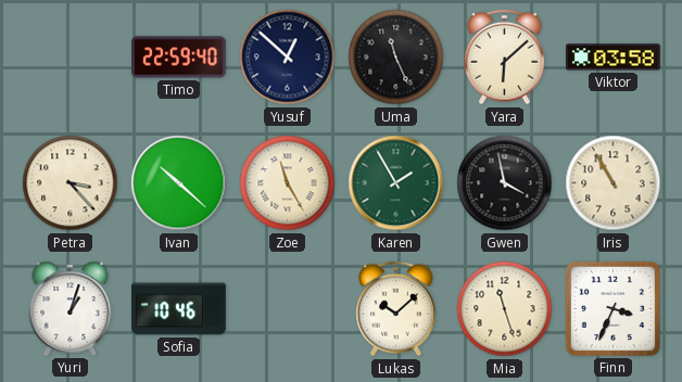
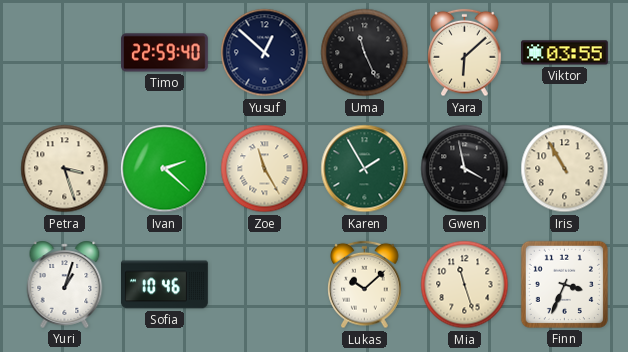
Viktor: 03:58 -> 03:55 (565, 53)
Petra: 3:23 -> 3:27 (65, 169)
Ivan: 10:22 -> 2:22 (165, 169)
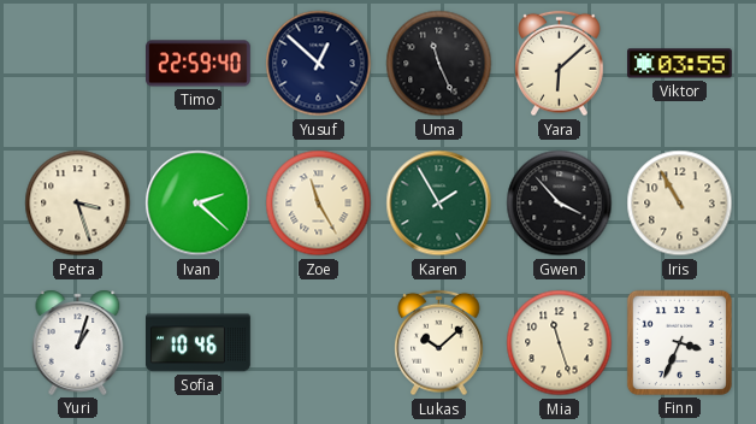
Gwen: 3:58 -> 3:53 (560, 204)
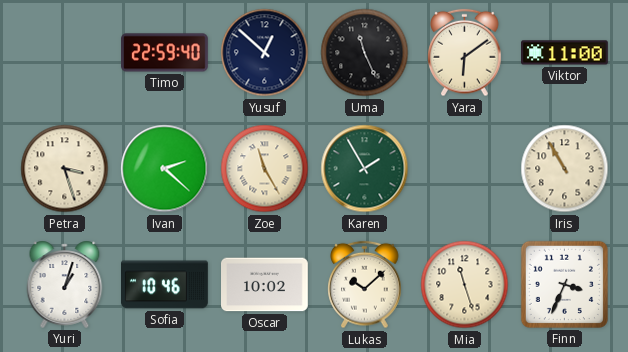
Yara: 6:08 -> 6:09 (465, 53)
Viktor: 03:55 -> 11:00 (565, 53)
Gwen: 3:53 -> none (560, 204)
Oscar: none -> 10:02 (265, 285)
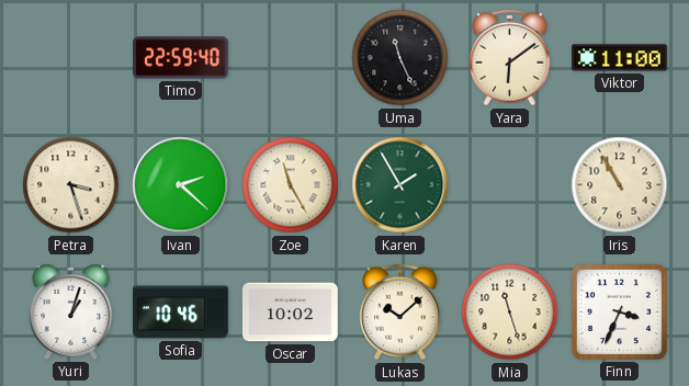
Yusuf: 12:52 -> none (265, 53)
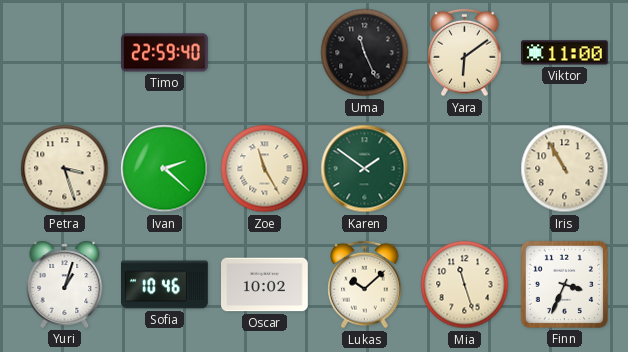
Karen: 1:55 -> 1:51 (365, 169)
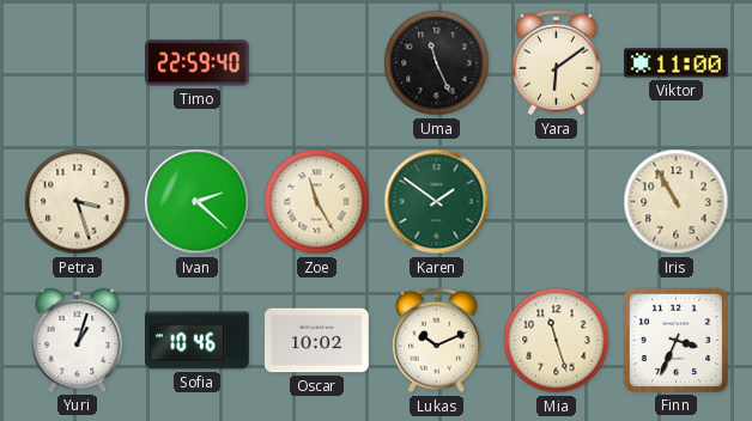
Lukas: 10:08 -> 10:11 (437, 341)
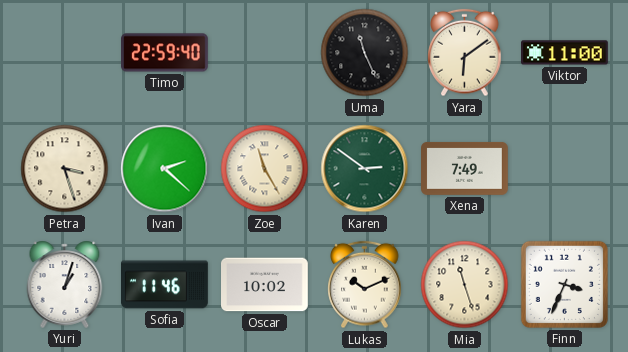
Karen: 1:51 -> 2:51 (365, 169)
Xena: none -> 7:49 (465, 169)
Iris: 10:55 -> none (677, 202)
Sofia: 10:46 -> 11:46 (165, 285)
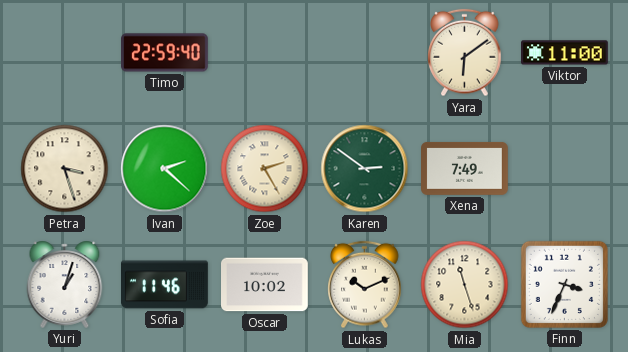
Uma: 11:26 -> none (365, 53)
Zoe: 11:25 -> 2:25 (265, 169)
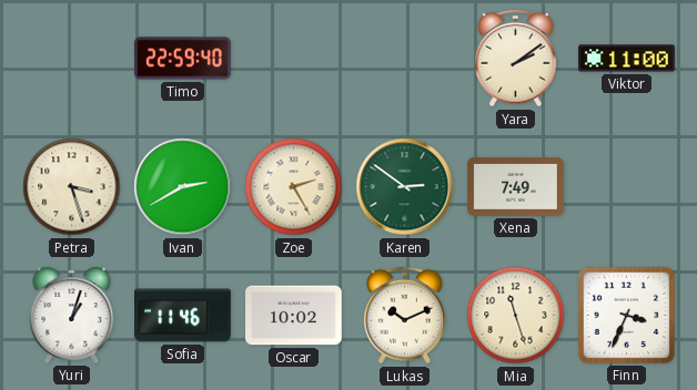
Yara: 6:09 -> 2:09 (516, 59)
Ivan: 2:22 -> 2:40 (183, 187)
